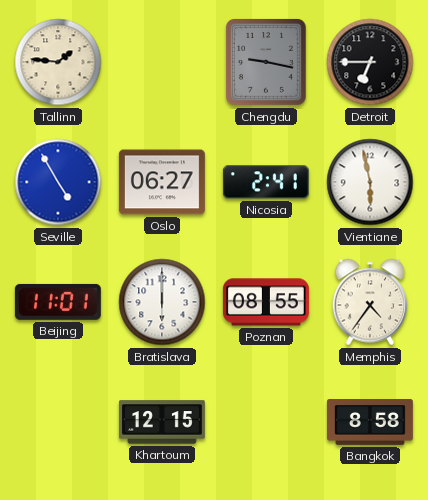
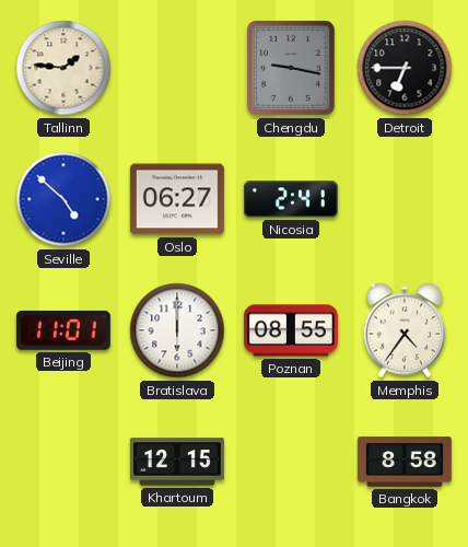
Seville: 4:55 -> 4:52 (63, 199)
Vientiane: 5:58 -> none (370, 182)
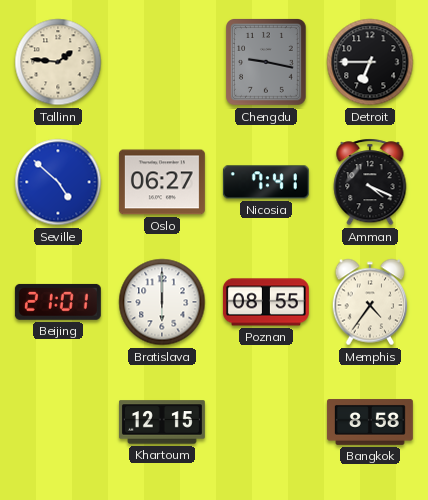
Nicosia: 2:41 -> 7:41 (266, 182)
Amman: none -> 4:19 (370, 182)
Beijing: 11:01 -> 21:01 (58, 302)
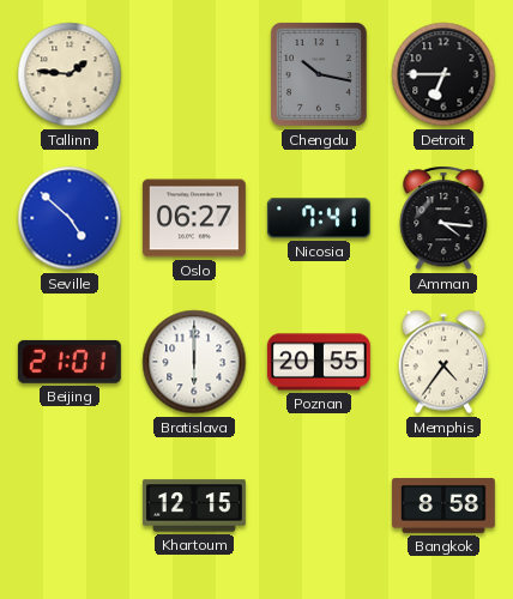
Chengdu: 9:17 -> 10:17 (320, 74)
Amman: 4:19 -> 4:16 (443, 218)
Poznan: 08:55 -> 20:55 (319, 362)
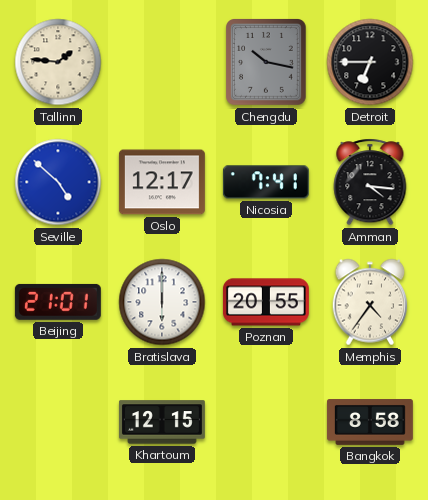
Oslo: 06:27 -> 12:17 (162, 182)
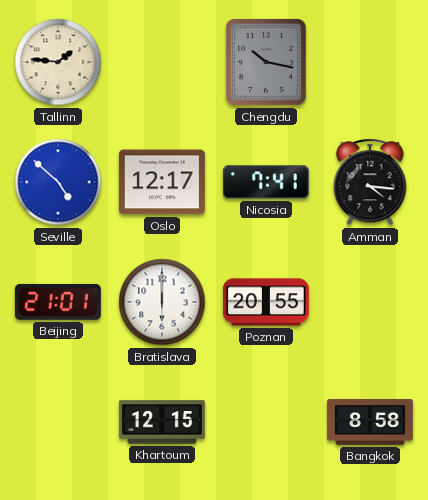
Detroit: 6:45 -> none (370, 62)
Memphis: 4:36 -> none (370, 302)
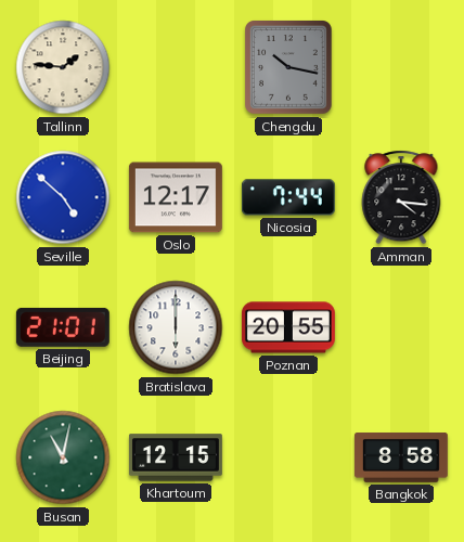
Nicosia: 7:41 -> 7:44 (288, 197)
Busan: none -> 11:02 (63, 457)
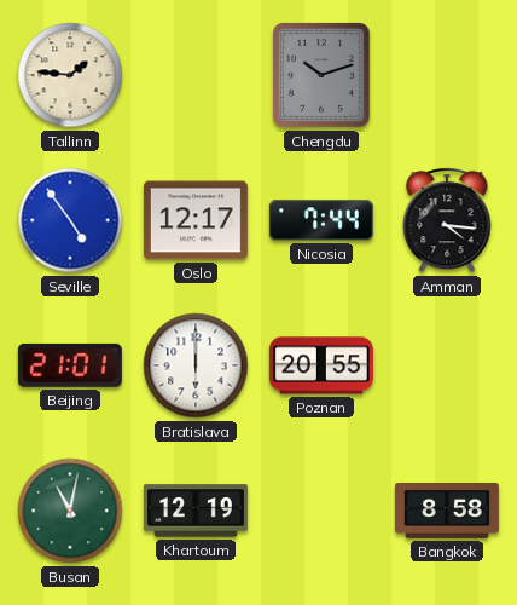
Chengdu: 10:17 -> 10:12 (323, 75)
Seville: 4:52 -> 4:54 (70, 220)
Khartoum: 12:15 -> 12:19 (196, 511)
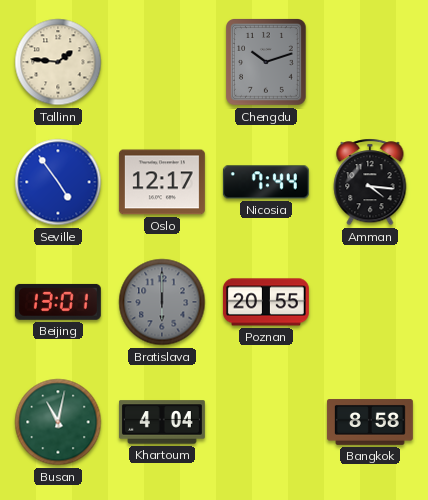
Beijing: 21:01 -> 13:01 (58, 302)
Bratislava dial: white -> grey (162, 302)
Khartoum: 12:19 -> 4:04 (162, 422)
